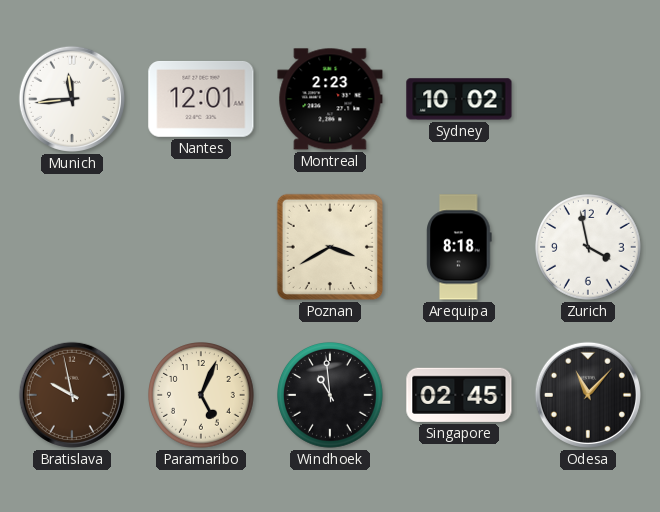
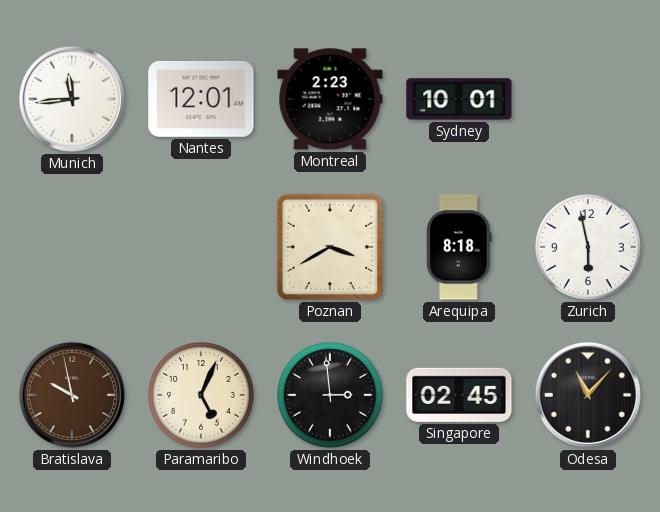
Sydney: 10:02 -> 10:01 (459, 99)
Zurich: 3:58 -> 5:58 (589, 248)
Windhoek: 10:59 -> 2:59 (331, 396)
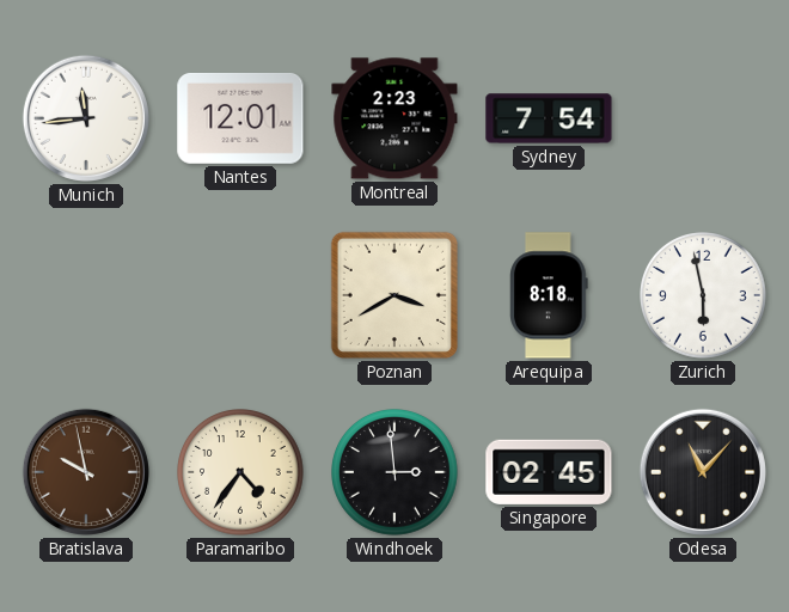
Sydney: 10:01 -> 7:54 (549, 118)
Paramaribo: 5:04 -> 4:36 (241, 473)
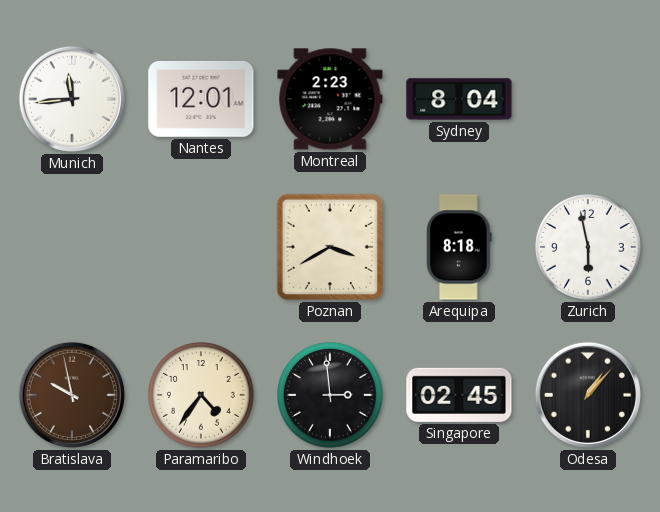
Sydney: 7:54 -> 8:04 (459, 99)
Odesa: 11:07 -> 1:07 (588, 395)
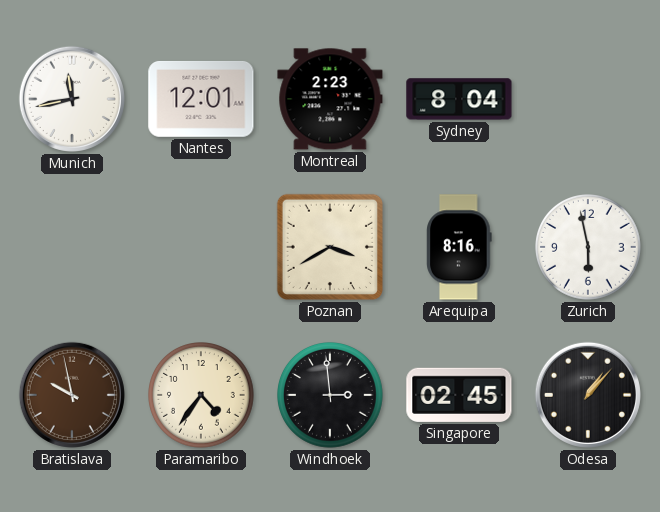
Munich: 11:44 -> 11:43 (72, 99)
Arequipa: 8:18 -> 8:16 (459, 247)
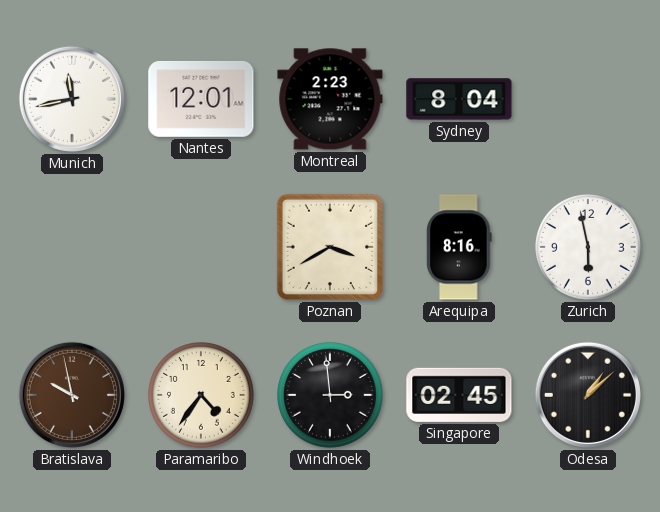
Odesa: 1:07 -> 1:08 (588, 395)
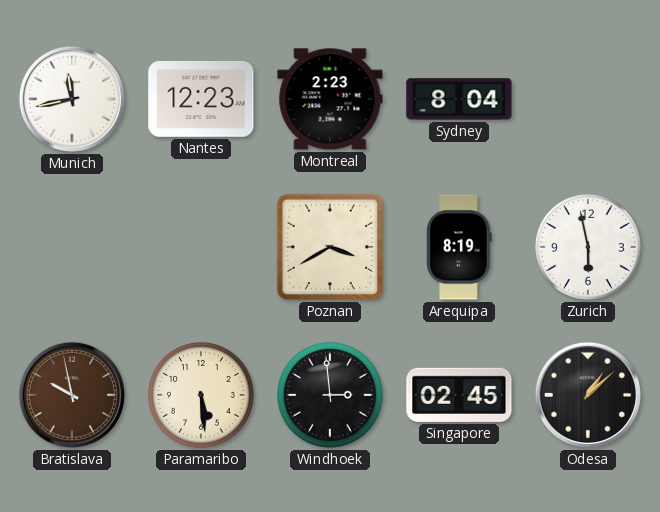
Nantes: 12:01 -> 12:23 (201, 99)
Arequipa: 8:16 -> 8:19 (459, 247)
Paramaribo: 4:36 -> 5:29 (202, 396)
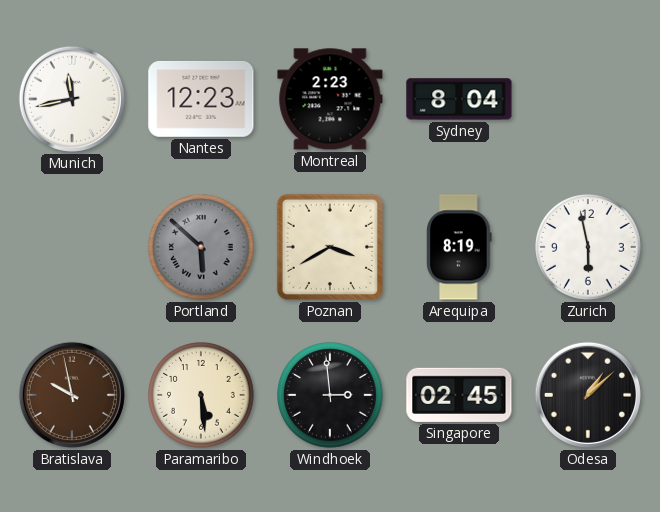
Portland: none -> 5:52 (202, 248)
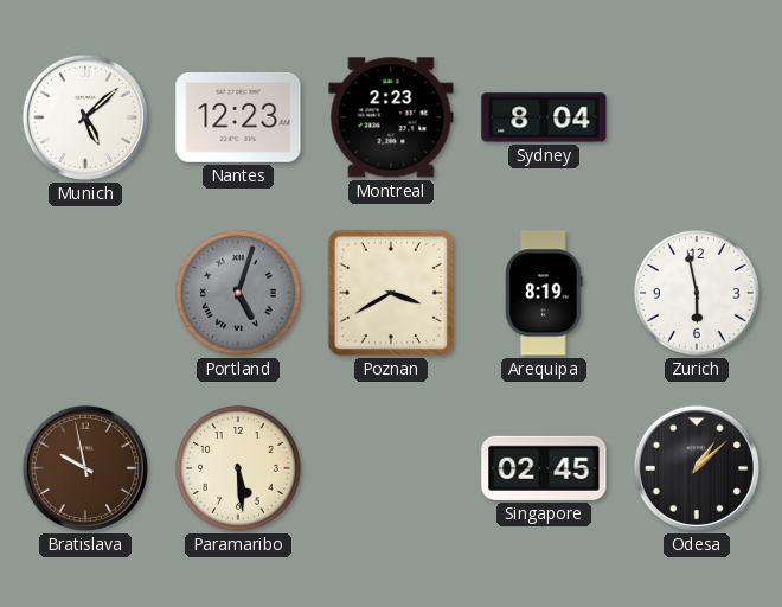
Munich: 11:43 -> 5:08 (85, 117)
Portland: 5:52 -> 5:03 (239, 294)
Windhoek: 2:59 -> none (331, 396)
